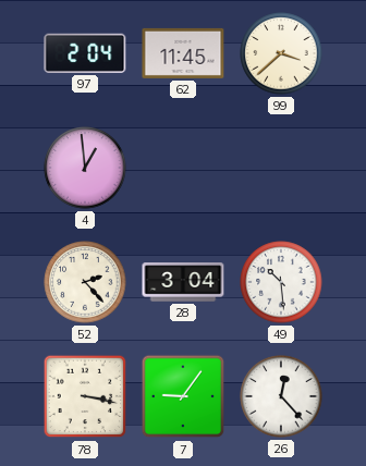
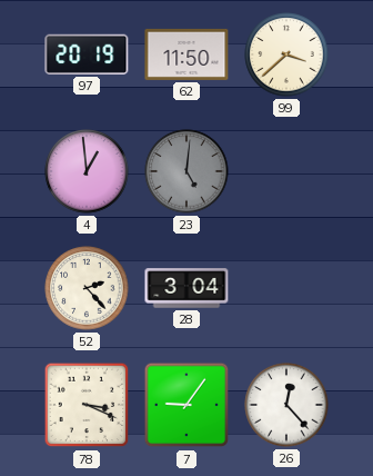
97: 2:04 -> 20:19 (87, 54)
62: 11:45 -> 11:50 (186, 54)
23: none -> 5:01 (186, 171)
49: 10:29 -> none (281, 282)
78: 3:17 -> 3:19 (87, 405)
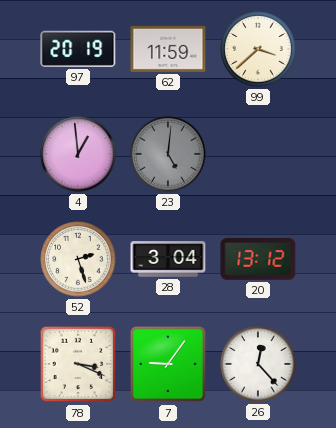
62: 11:50 -> 11:59 (168, 49)
52: 2:23 -> 2:27 (78, 259)
20: none -> 13:12 (258, 260)
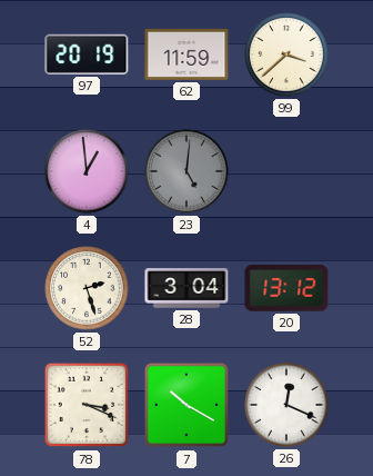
7: 9:06 -> 10:20 (186, 405)
26: 12:23 -> 12:19 (286, 405)
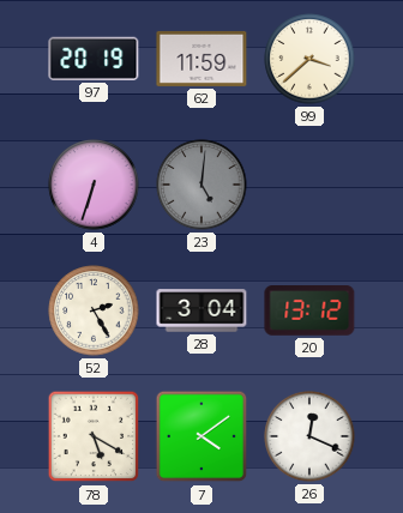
4: 12:59 -> 6:33 (94, 185)
52: 2:27 -> 2:25 (94, 310)
78: 3:19 -> 5:20 (94, 436)
7: 10:20 -> 4:09 (201, 436)
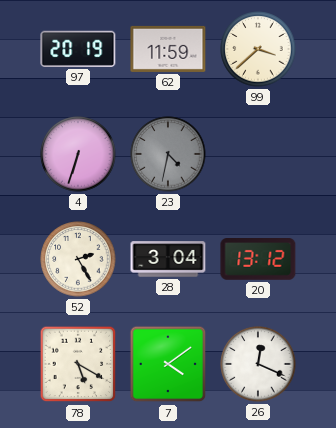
23: 5:01 -> 4:32 (168, 154)
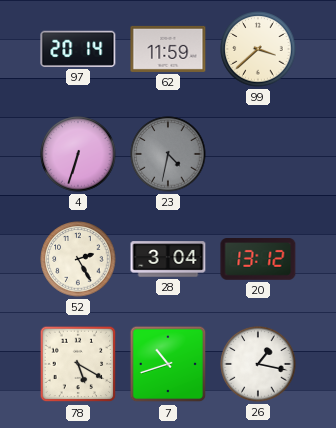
97: 20:19 -> 20:14 (78, 49)
7: 4:09 -> 10:42 (168, 364)
26: 12:19 -> 1:17 (258, 364)
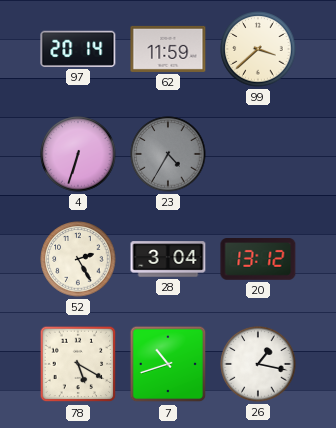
23: 4:32 -> 4:35 (168, 154)
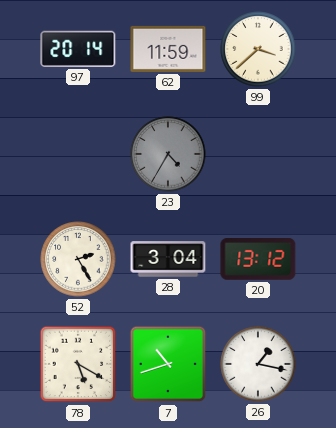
4: 6:33 -> none (78, 154)
